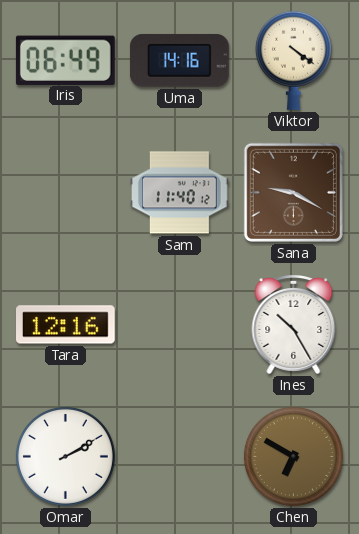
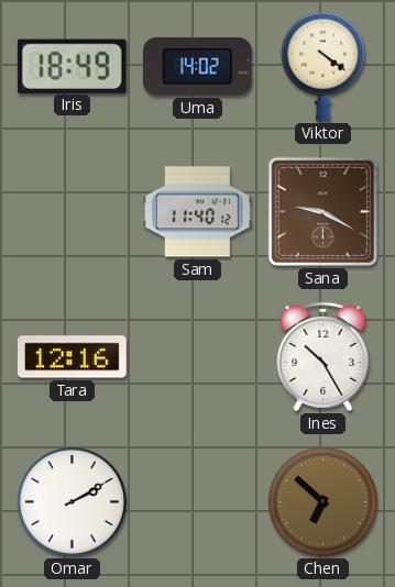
Iris: 06:49 -> 18:49 (72, 66)
Uma: 14:16 -> 14:02 (197, 66)
Chen: 6:50 -> 6:52 (322, 501)
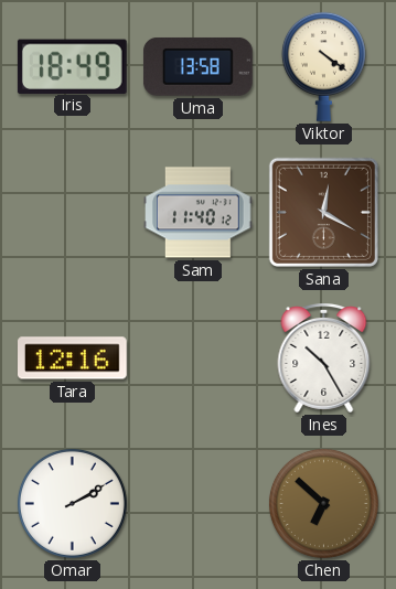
Uma: 14:02 -> 13:58 (197, 66)
Sana: 9:20 -> 12:20 (323, 212)
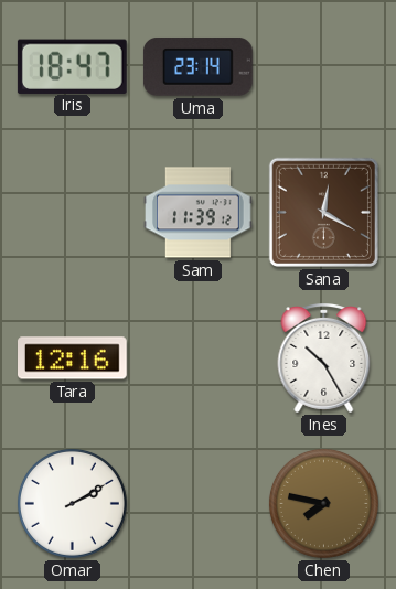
Iris: 18:49 -> 18:47 (72, 66)
Uma: 13:58 -> 23:14 (197, 66)
Viktor: 4:21 -> none (323, 66)
Sam: 11:40 -> 11:39 (199, 213)
Chen: 6:52 -> 7:47 (323, 503)
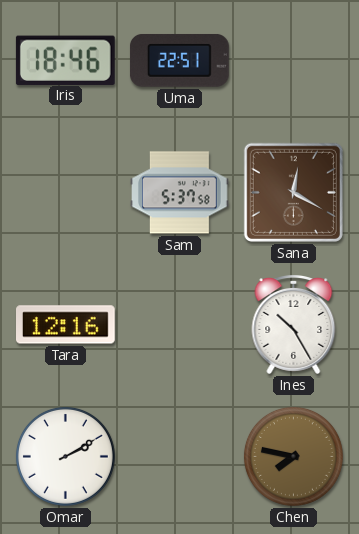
Iris: 18:47 -> 18:46 (65, 60)
Uma: 23:14 -> 22:51 (179, 60)
Sam: 11:39 -> 5:37 (180, 193)
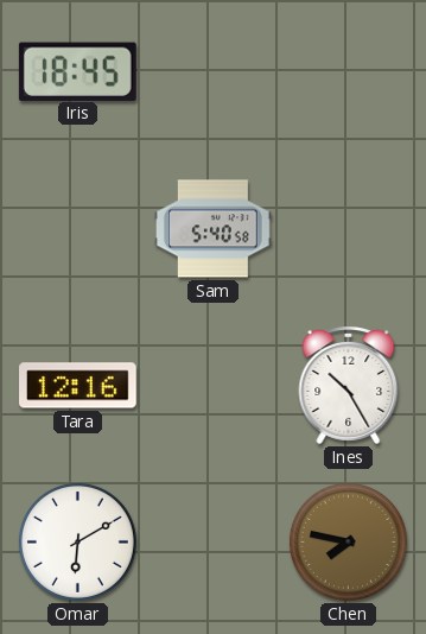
Iris: 18:46 -> 18:45 (77, 71)
Uma: 22:51 -> none (179, 60)
Sam: 5:37 -> 5:40 (214, 229)
Sana: 12:20 -> none (293, 192)
Omar: 2:10 -> 6:10 (77, 541)
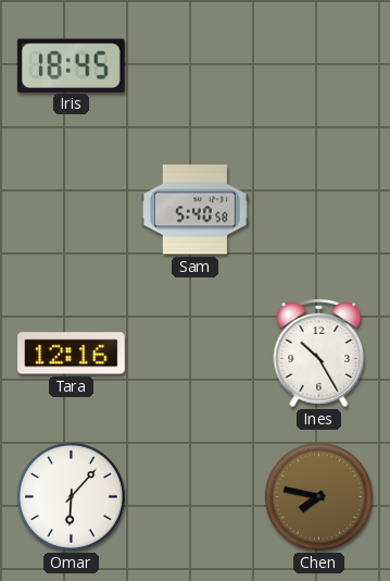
Omar: 6:10 -> 6:07 (71, 496)
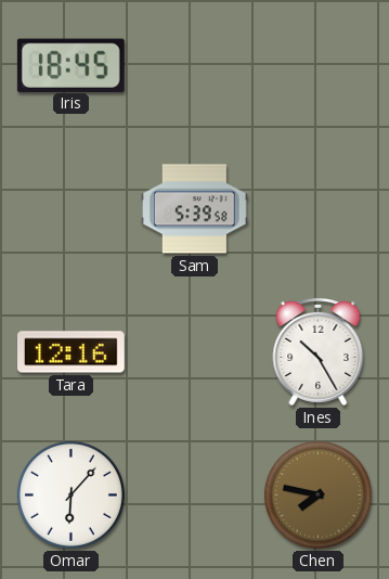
Sam: 5:40 -> 5:39 (195, 209)
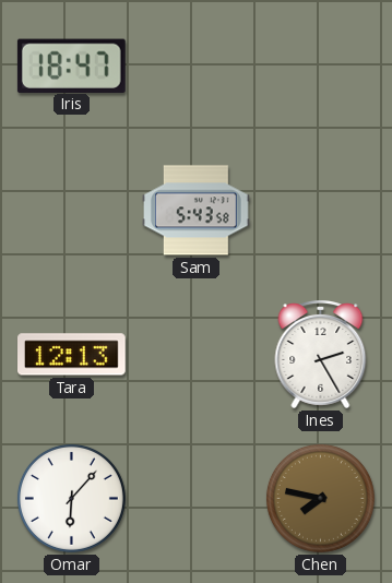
Iris: 18:45 -> 18:47 (71, 66)
Sam: 5:39 -> 5:43 (197, 211)
Tara: 12:16 -> 12:13 (72, 355)
Ines: 10:25 -> 2:25 (321, 355)
